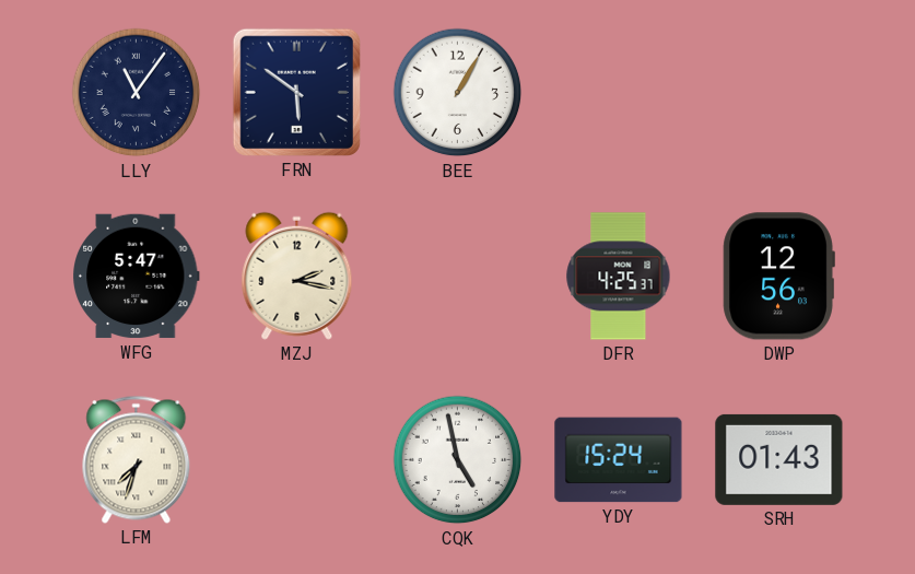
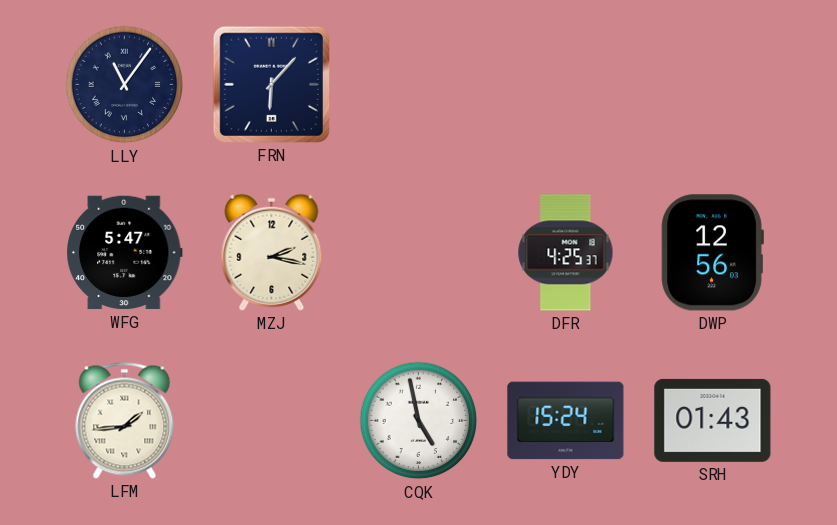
FRN: 5:51 -> 6:07 (271, 84)
BEE: 1:05 -> none (458, 93)
LFM: 7:33 -> 1:44 (125, 420)
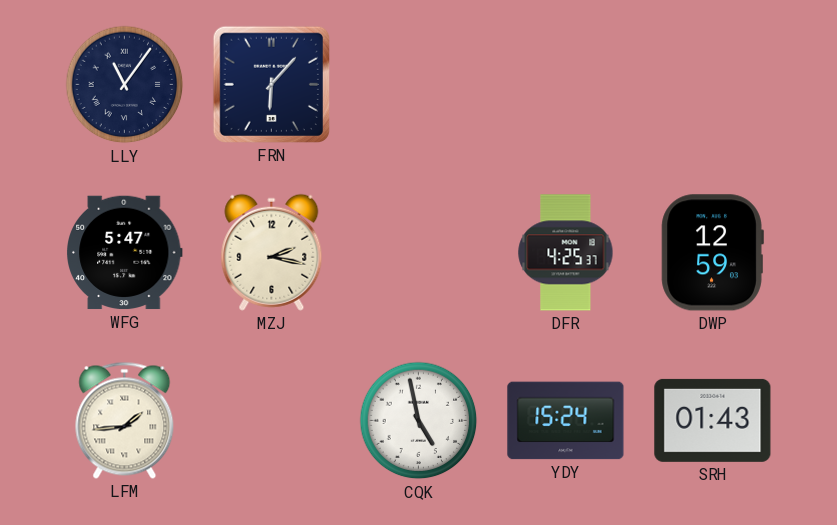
DWP: 12:56 -> 12:59 (712, 253)
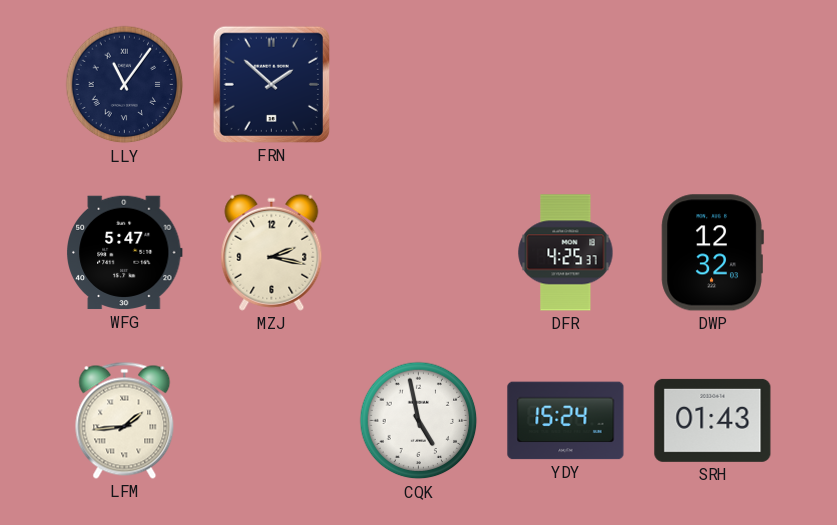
FRN: 6:07 -> 1:52 (271, 84)
DWP: 12:59 -> 12:32 (712, 253)
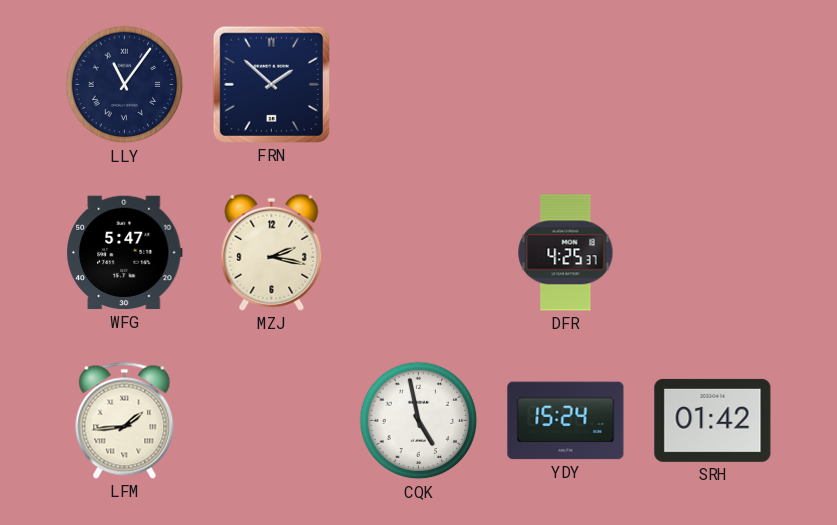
DWP: 12:32 -> none (712, 253)
SRH: 01:43 -> 01:42 (713, 420)
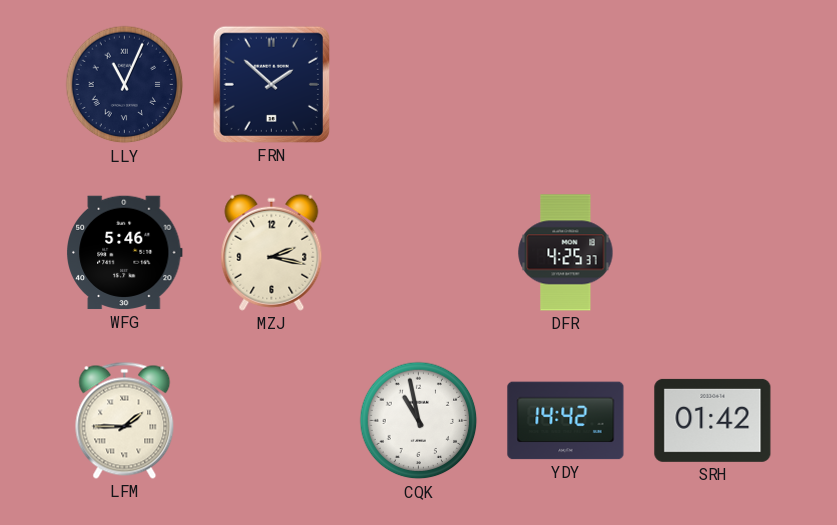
LLY: 11:06 -> 11:04 (125, 85)
WFG: 5:47 -> 5:46 (124, 253)
LFM: 1:44 -> 1:45 (125, 420)
CQK: 4:58 -> 10:58 (419, 421)
YDY: 15:24 -> 14:42 (566, 421)
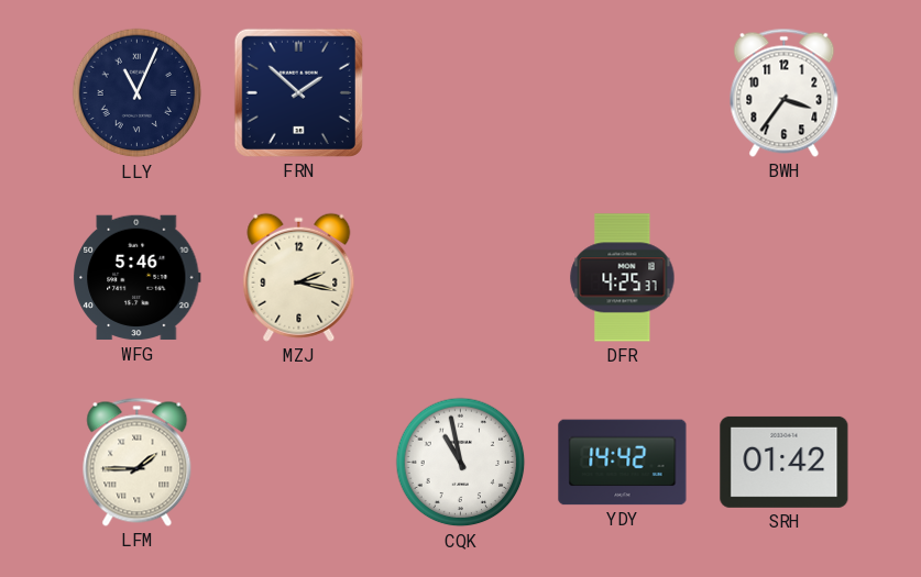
BWH: none -> 3:36 (785, 92)
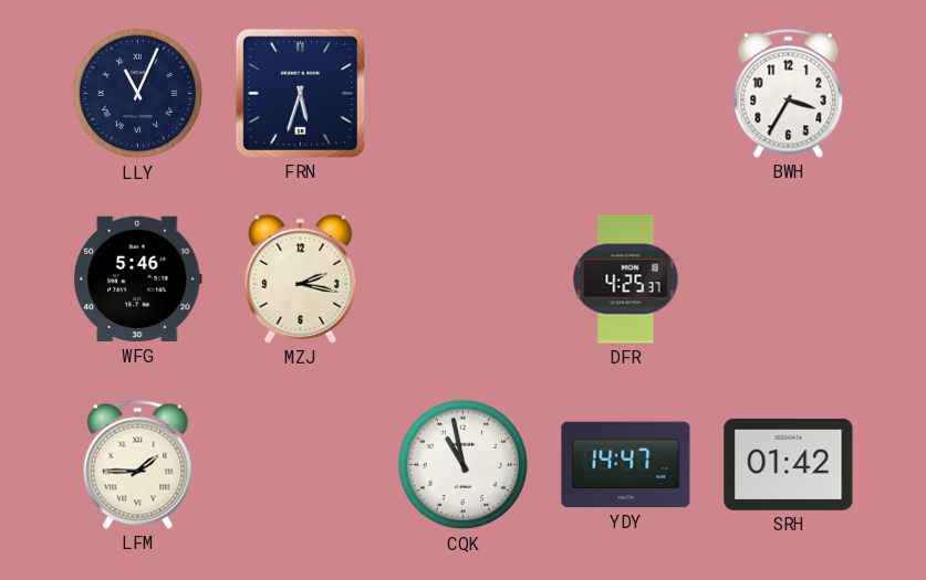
FRN: 1:52 -> 5:33 (300, 93)
BWH: 3:36 -> 3:35 (789, 93)
YDY: 14:42 -> 14:47 (626, 465)
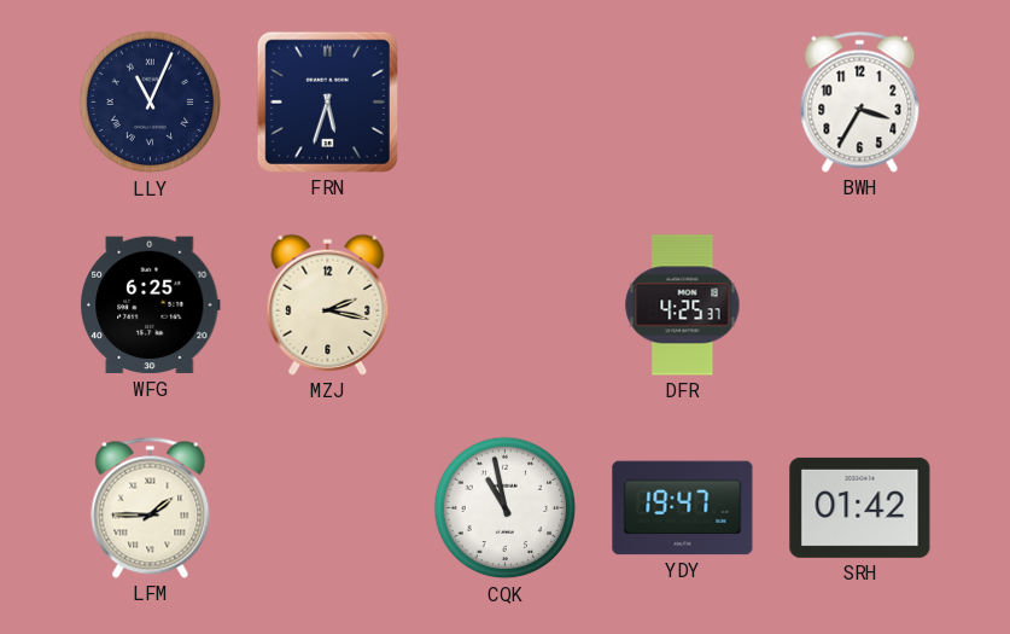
WFG: 5:46 -> 6:25 (150, 306)
YDY: 14:47 -> 19:47 (683, 508)
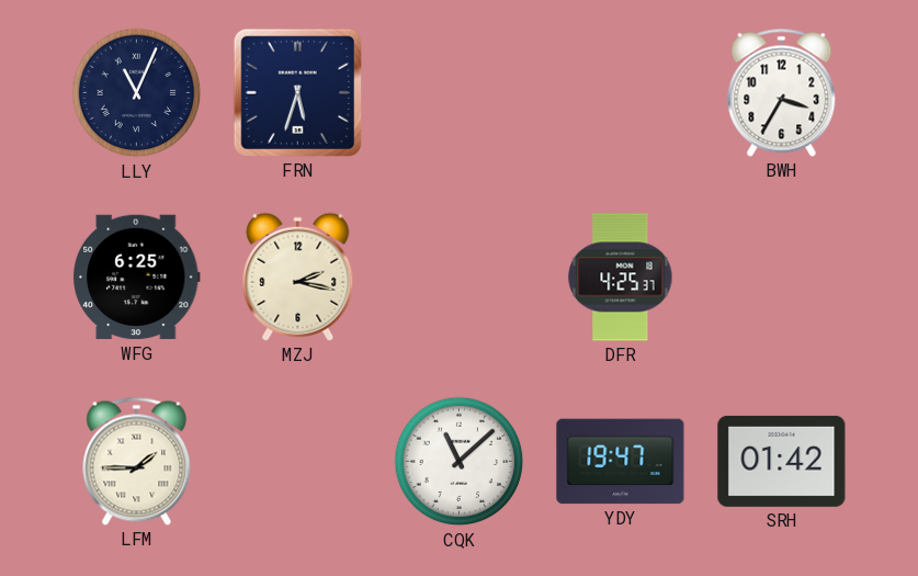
CQK: 10:58 -> 11:08 (460, 462)
